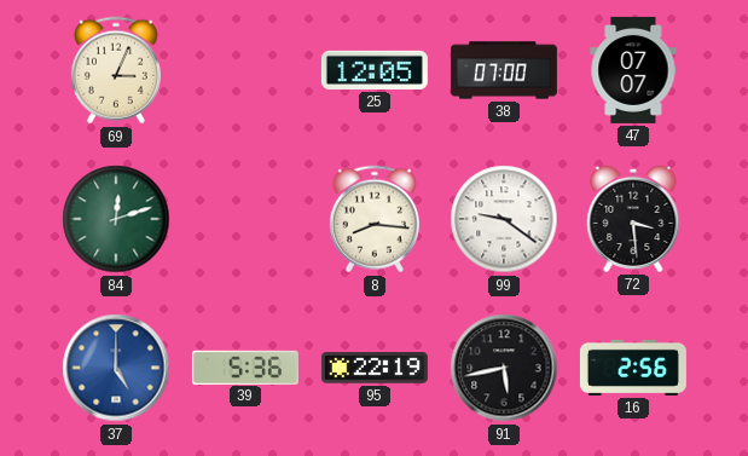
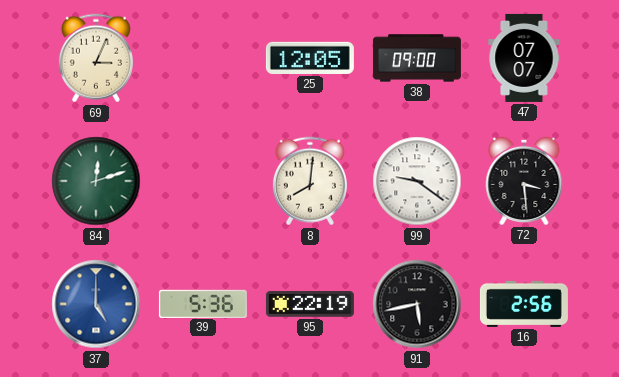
38: 07:00 -> 09:00 (417, 58)
8: 8:16 -> 8:01 (310, 181)
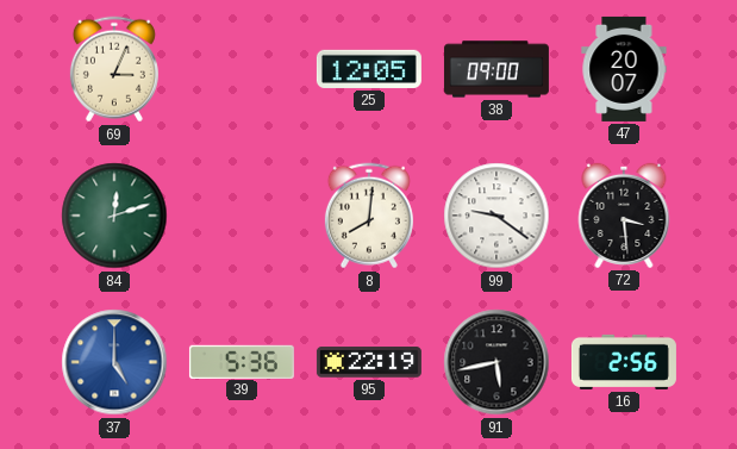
47: 07:07 -> 20:07 (624, 69)
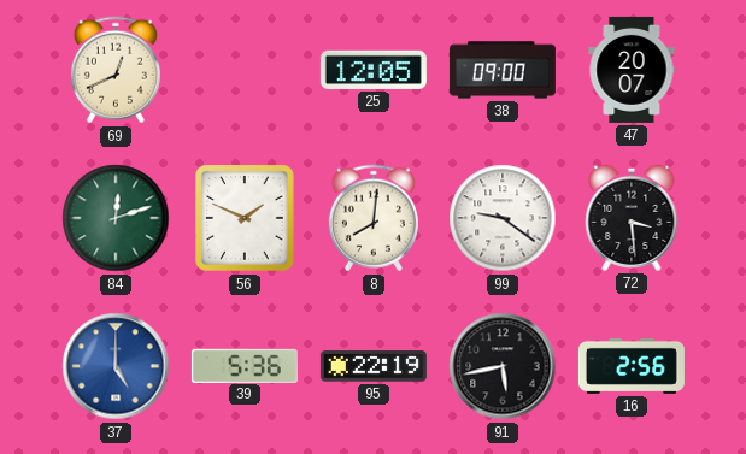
69: 3:04 -> 12:41 (116, 70)
56: none -> 1:49 (246, 219)
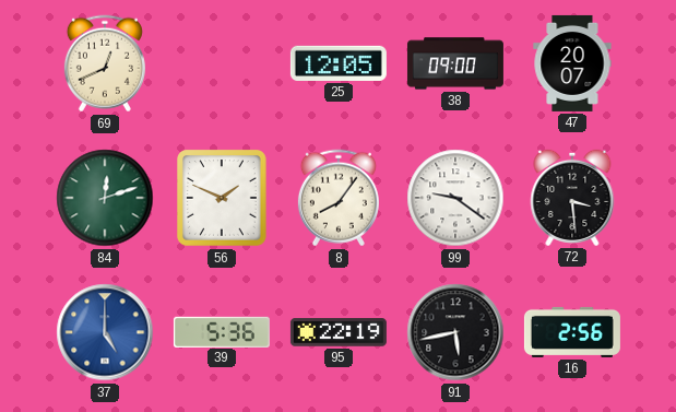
8: 8:01 -> 8:06 (339, 198)
